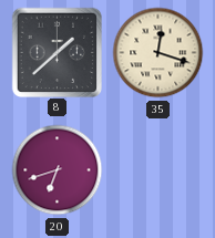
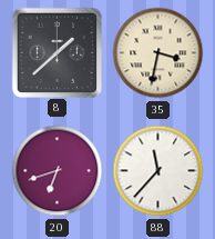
35: 12:18 -> 3:32 (158, 53)
88: none -> 11:37 (158, 171)
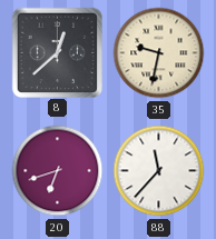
8: 1:38 -> 12:38 (57, 52)
35: 3:32 -> 9:32 (159, 53)
